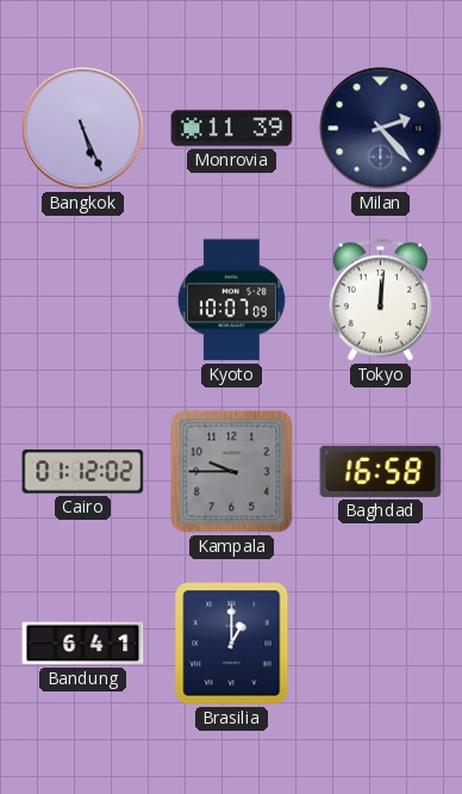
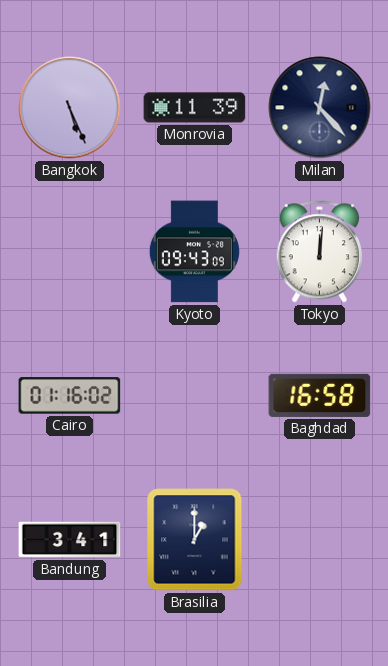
Milan: 2:23 -> 12:23 (320, 108)
Kyoto: 10:07 -> 09:43 (194, 252)
Cairo: 01:12 -> 01:16 (70, 396)
Kampala: 9:45 -> none (232, 472)
Bandung: 6:41 -> 3:41 (70, 540)
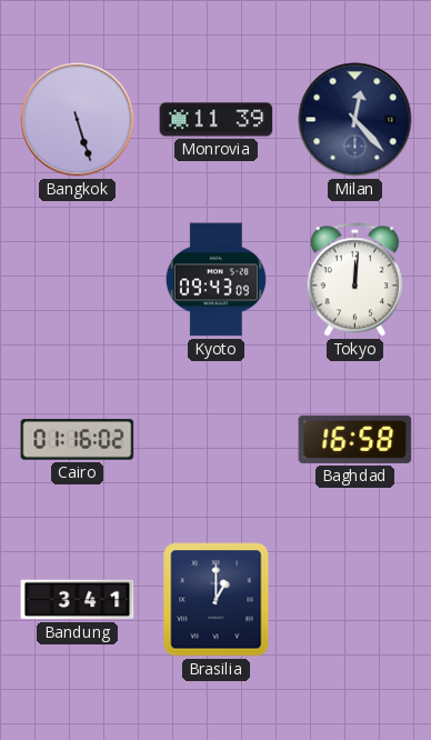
Bangkok: 5:26 -> 5:27 (78, 120)
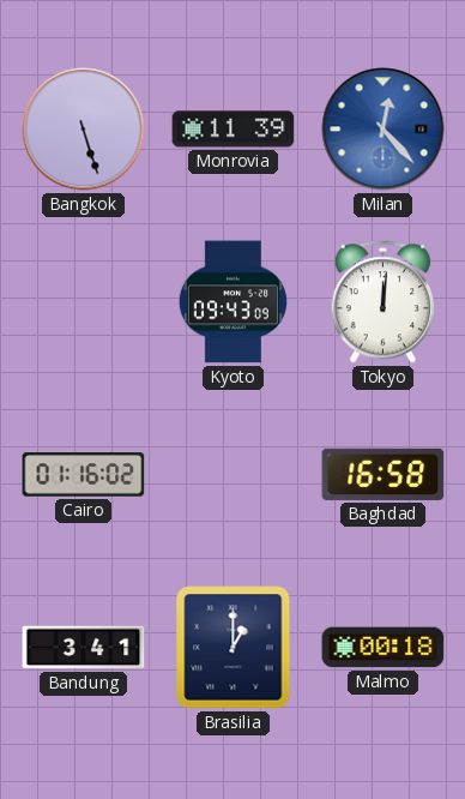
Milan dial: navy -> blue (384, 130)
Malmo: none -> 00:18 (384, 648)
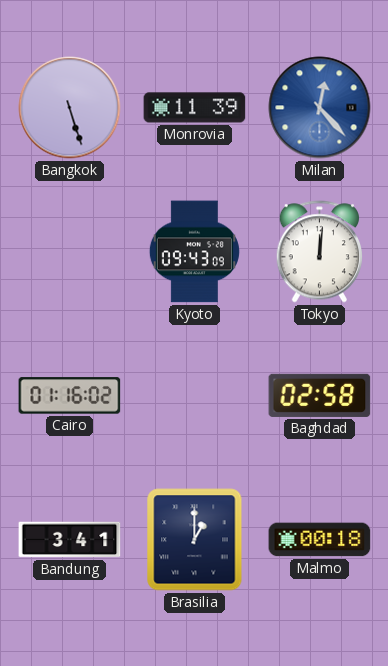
Baghdad: 16:58 -> 02:58 (320, 395)
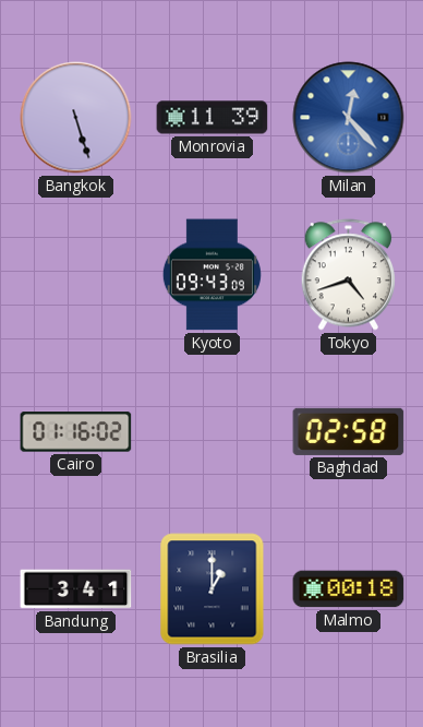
Tokyo: 12:01 -> 4:42 (348, 275)
